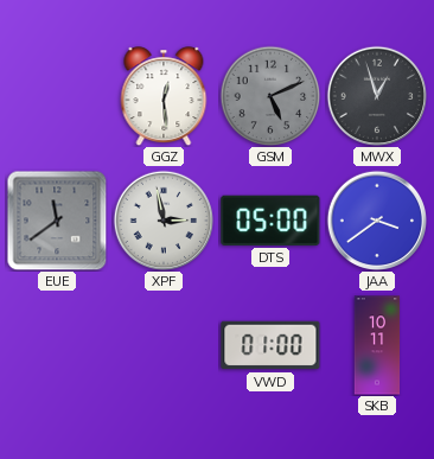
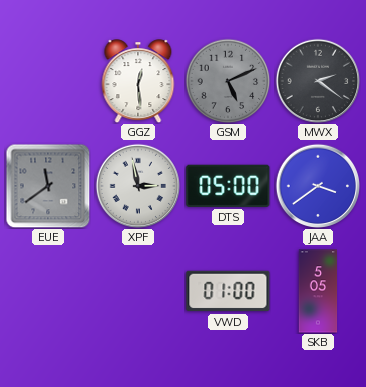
MWX: 12:57 -> 2:21 (318, 81)
SKB: 10:11 -> 5:05 (318, 291)
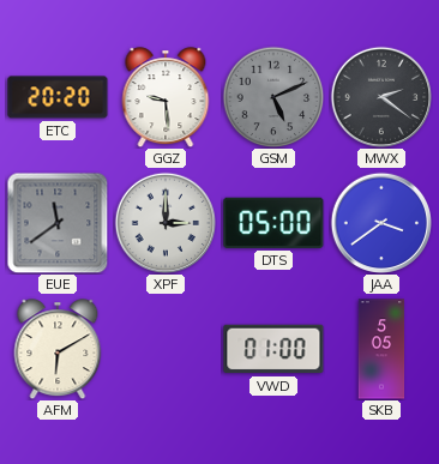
ETC: none -> 20:20 (58, 97)
GGZ: 12:29 -> 9:29 (166, 97)
XPF: 2:58 -> 3:00 (166, 223)
AFM: none -> 6:10 (58, 349)
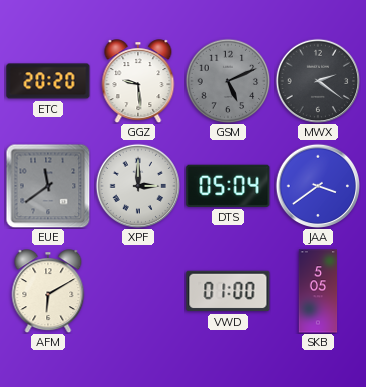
DTS: 05:00 -> 05:04 (228, 186)
